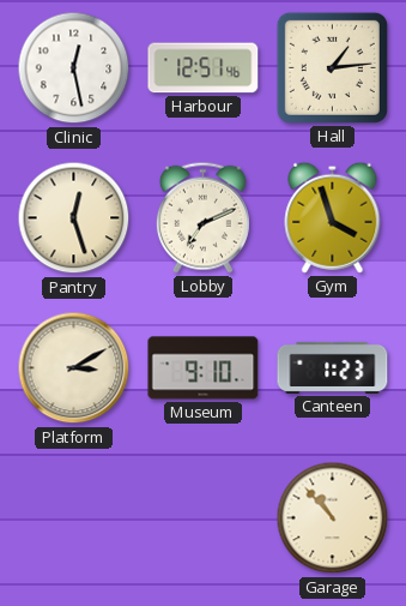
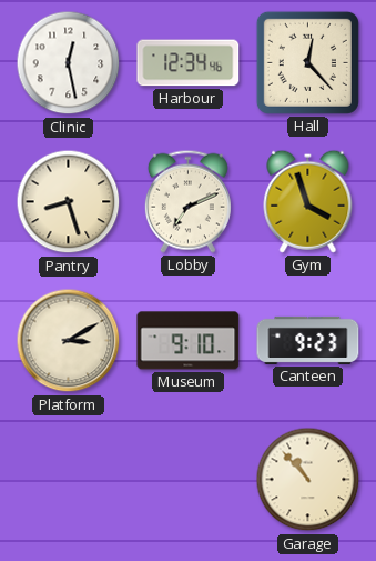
Harbour: 12:51 -> 12:34 (189, 63)
Hall: 1:14 -> 12:23 (307, 62)
Pantry: 12:27 -> 8:27 (69, 202)
Canteen: 1:23 -> 9:23 (308, 340)
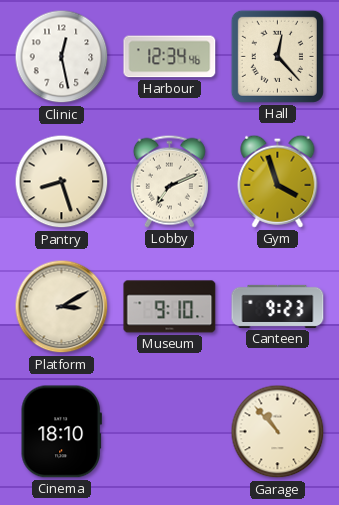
Cinema: none -> 18:10 (61, 432)
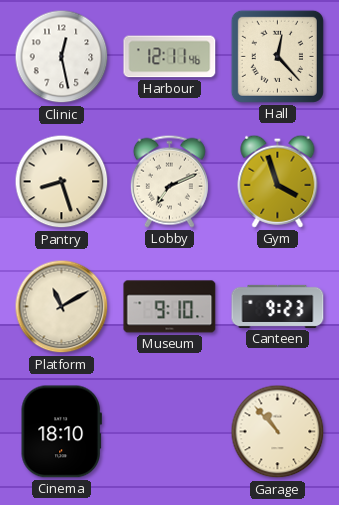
Harbour: 12:34 -> 12:11 (170, 57)
Platform: 3:10 -> 11:10 (62, 307)
